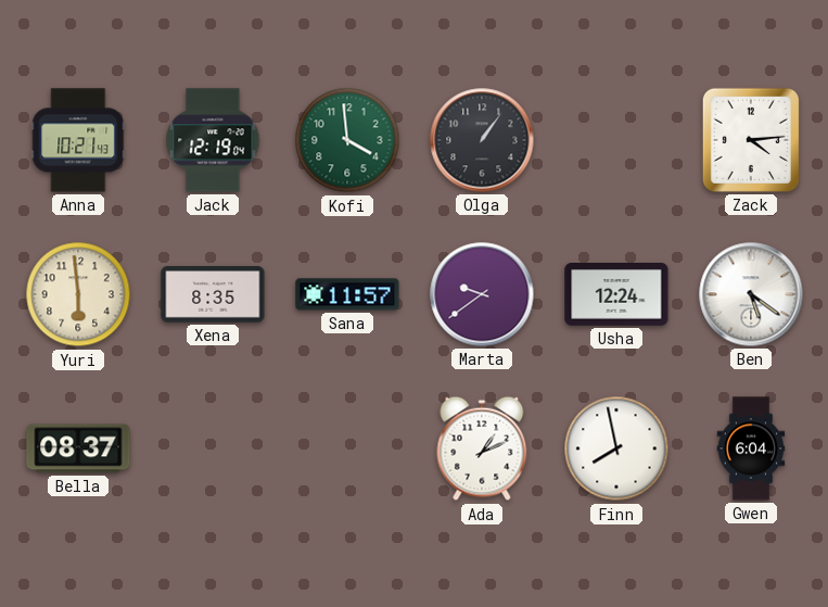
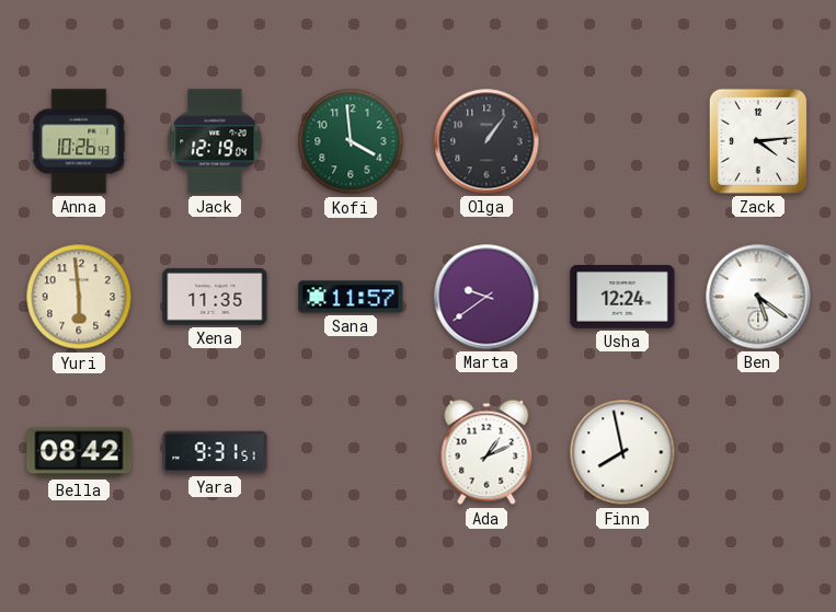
Anna: 10:21 -> 10:26 (79, 141)
Xena: 8:35 -> 11:35 (215, 297)
Bella: 08:37 -> 08:42 (79, 452)
Yara: none -> 9:31 (215, 452)
Gwen: 6:04 -> none (751, 448)
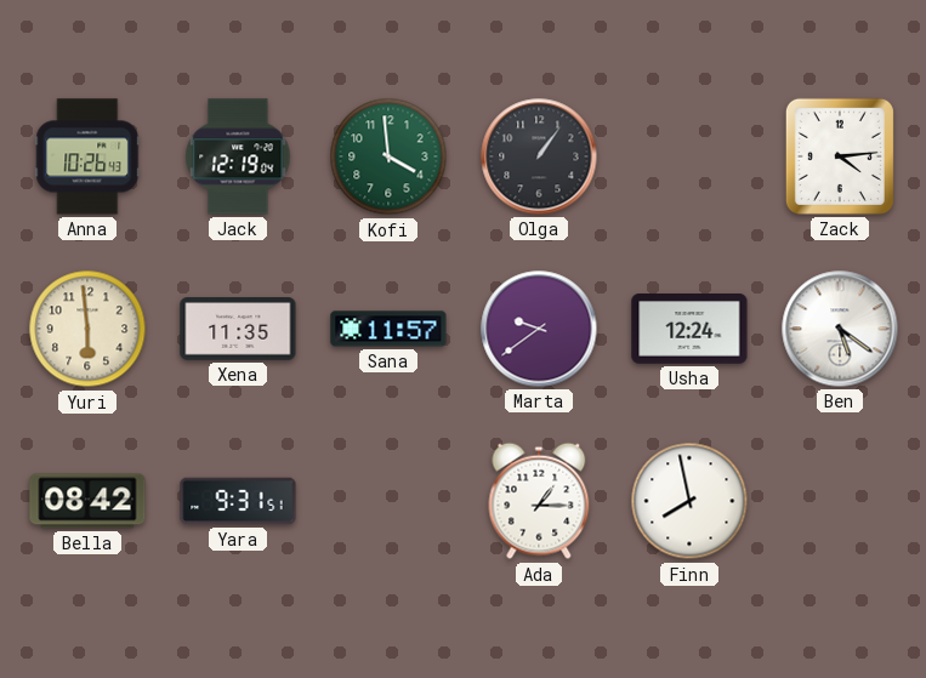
Ada: 1:11 -> 1:15 (539, 501)
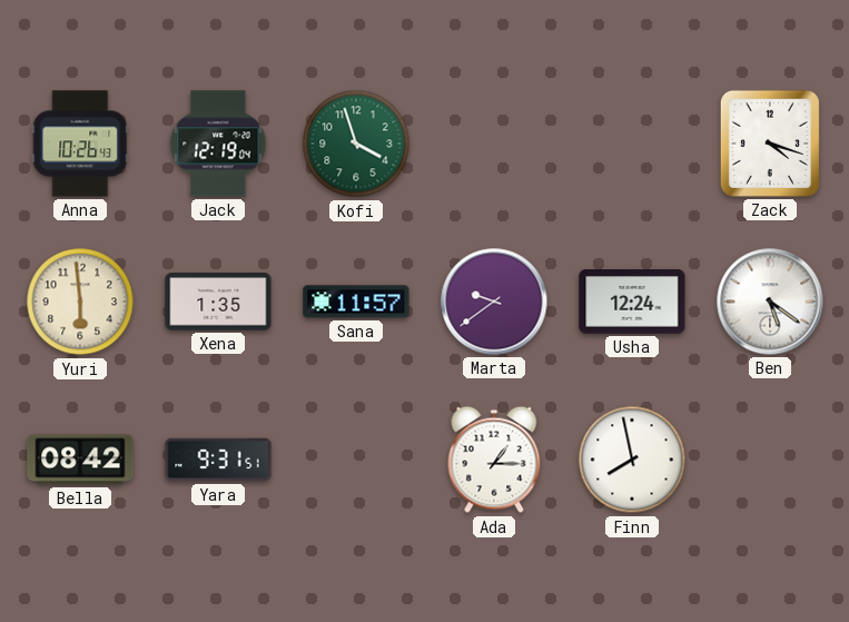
Kofi: 3:59 -> 3:57 (356, 144)
Olga: 1:06 -> none (539, 156)
Zack: 4:14 -> 4:18 (770, 144)
Xena: 11:35 -> 1:35 (218, 302)
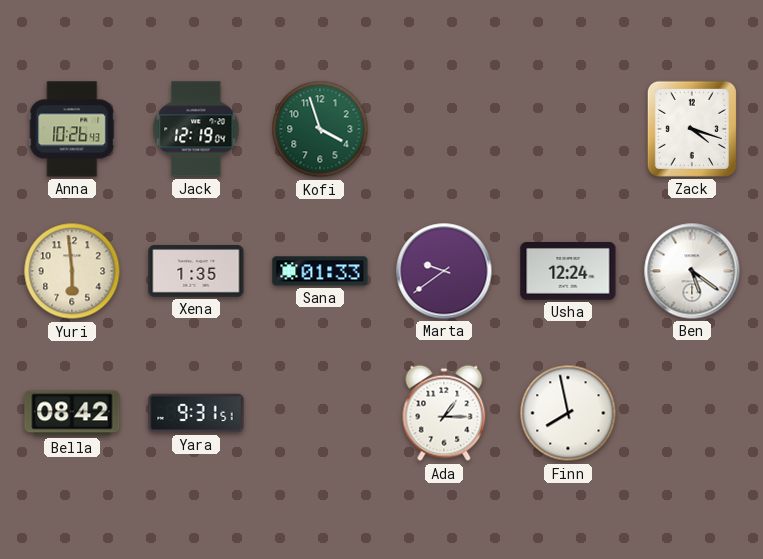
Sana: 11:57 -> 01:33 (320, 271)
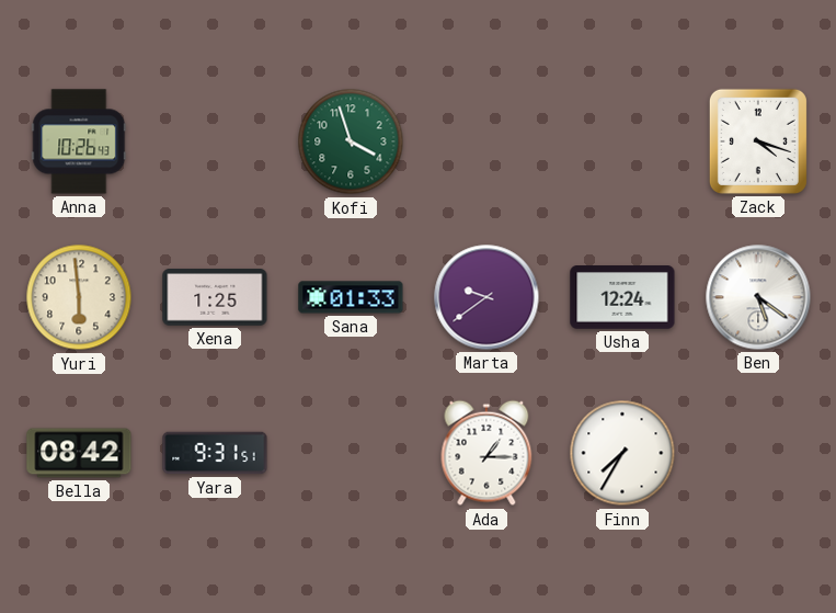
Jack: 12:19 -> none (196, 129)
Xena: 1:35 -> 1:25 (215, 297)
Finn: 7:58 -> 7:35 (622, 453)
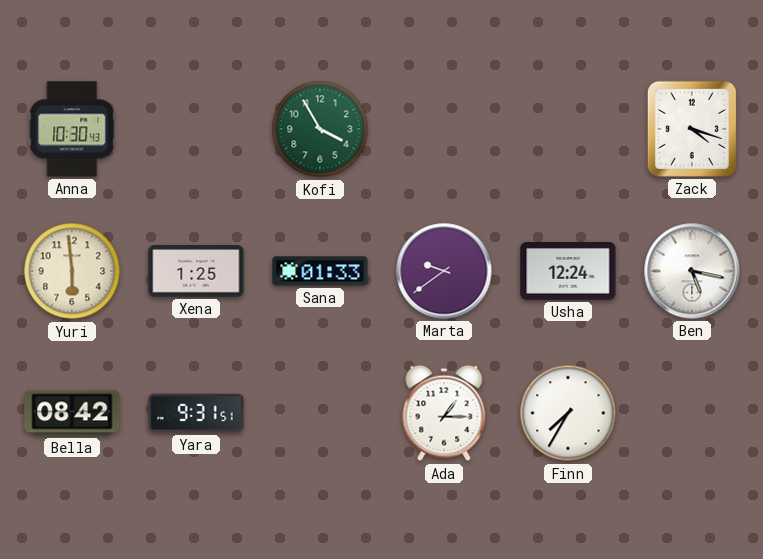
Anna: 10:26 -> 10:30 (72, 129)
Kofi: 3:57 -> 3:55 (320, 129)
Ben: 5:21 -> 5:17 (692, 271)
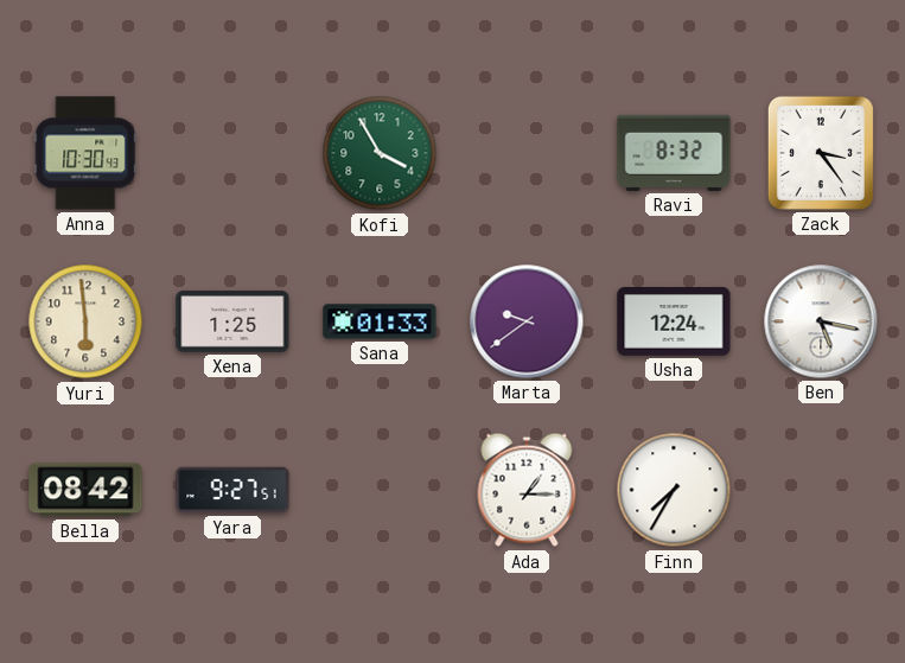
Ravi: none -> 8:32 (674, 153)
Zack: 4:18 -> 3:24 (821, 153)
Yara: 9:31 -> 9:27 (232, 490)
